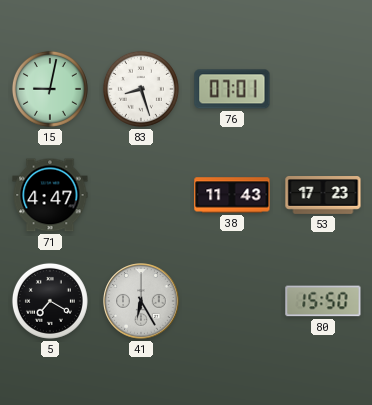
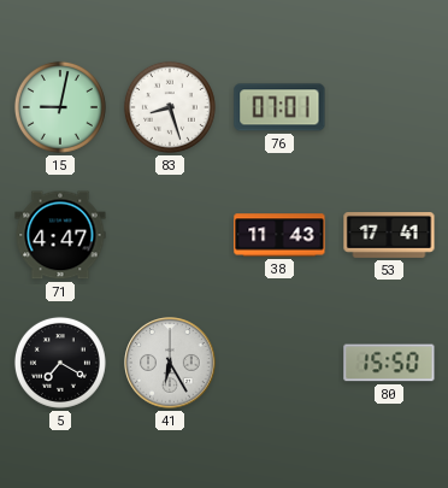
53: 17:23 -> 17:41 (389, 236)
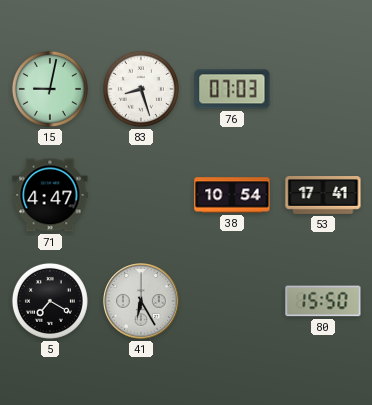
76: 07:01 -> 07:03 (232, 89)
38: 11:43 -> 10:54 (232, 195)
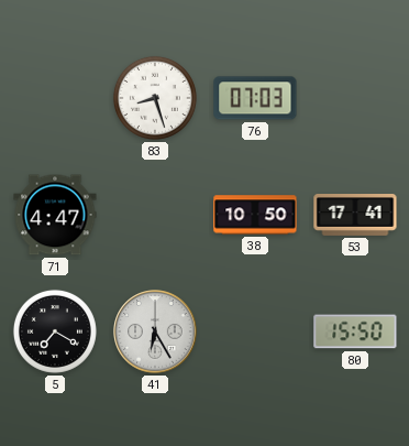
15: 9:02 -> none (50, 89)
38: 10:54 -> 10:50 (255, 215)
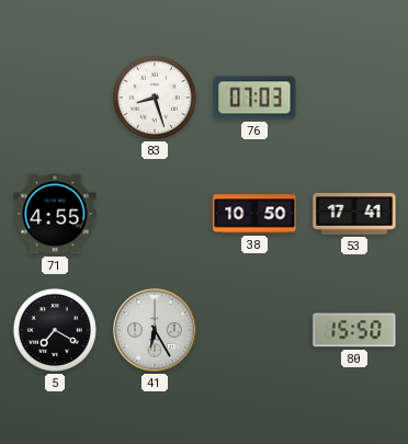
71: 4:47 -> 4:55 (55, 214)
